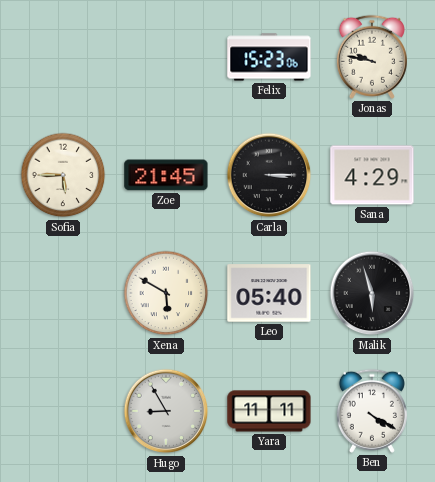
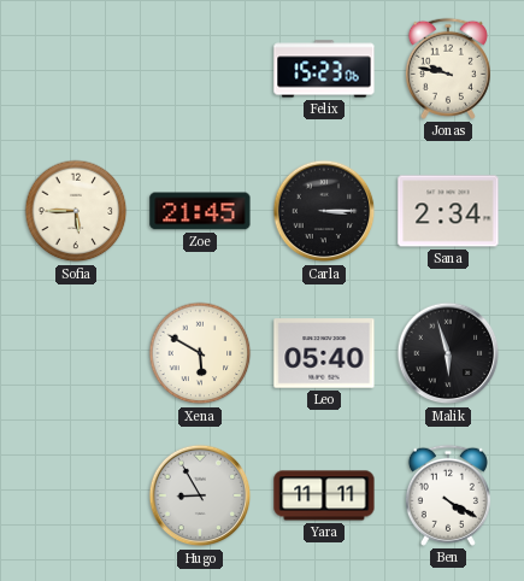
Sana: 4:29 -> 2:34 (448, 211)
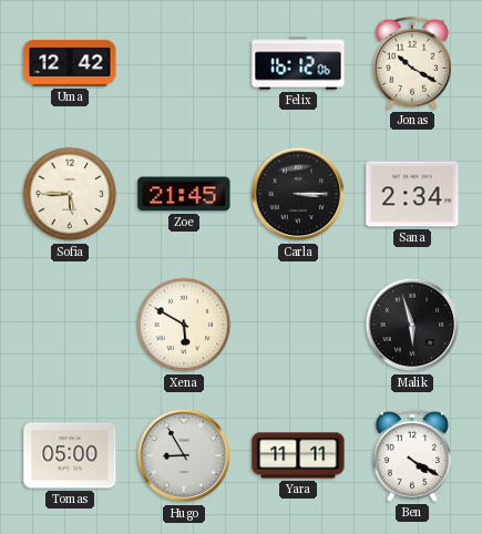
Uma: none -> 12:42 (70, 63)
Felix: 15:23 -> 16:12 (298, 63)
Jonas: 9:47 -> 10:20 (412, 63)
Leo: 05:40 -> none (324, 353)
Tomas: none -> 05:00 (70, 455)
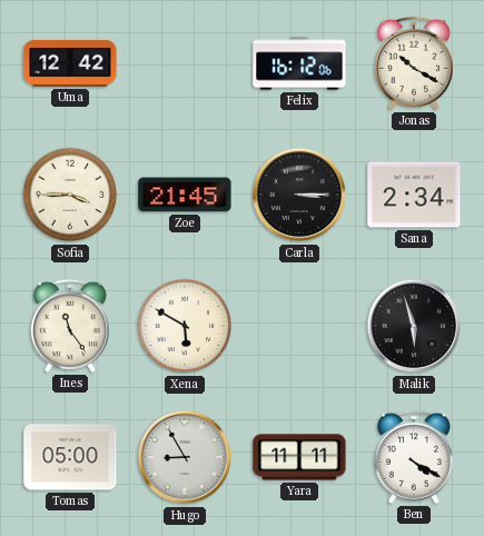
Sofia: 5:45 -> 3:45 (70, 195)
Ines: none -> 11:24 (70, 326)
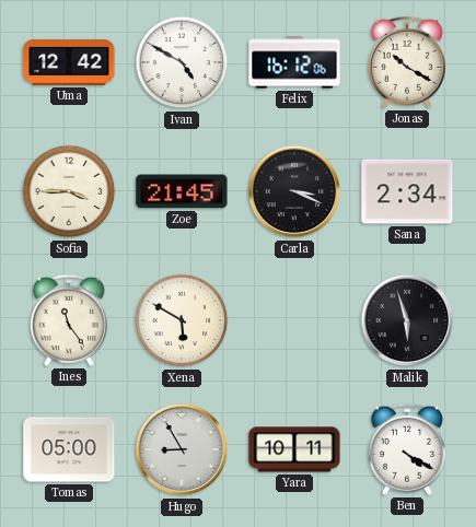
Ivan: none -> 4:50 (182, 62)
Carla: 3:15 -> 3:19 (294, 191)
Yara: 11:11 -> 10:11 (294, 449)
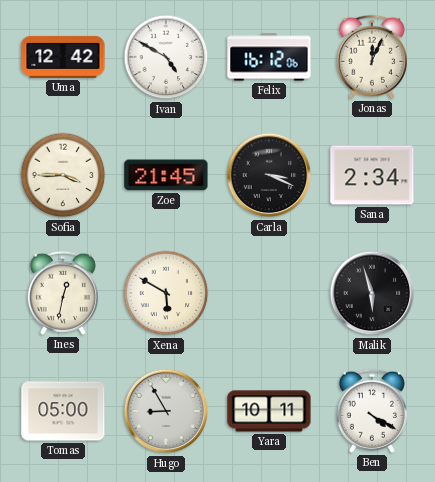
Jonas: 10:20 -> 12:04 (372, 57)
Ines: 11:24 -> 12:32 (63, 293)
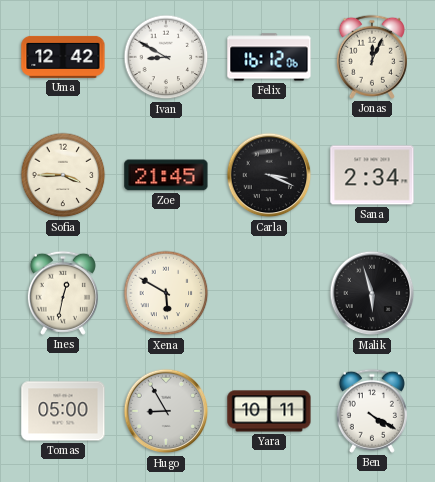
Ivan: 4:50 -> 8:50 (166, 57)
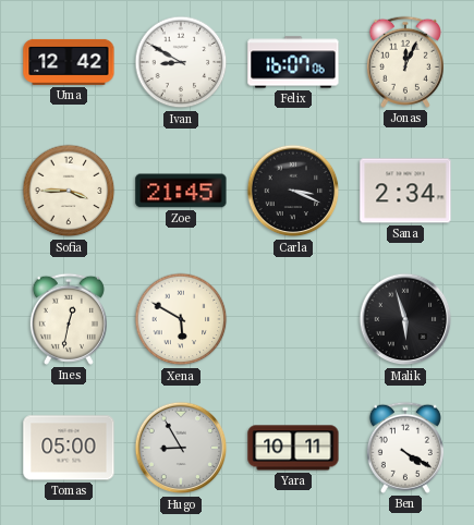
Felix: 16:12 -> 16:07 (293, 62)
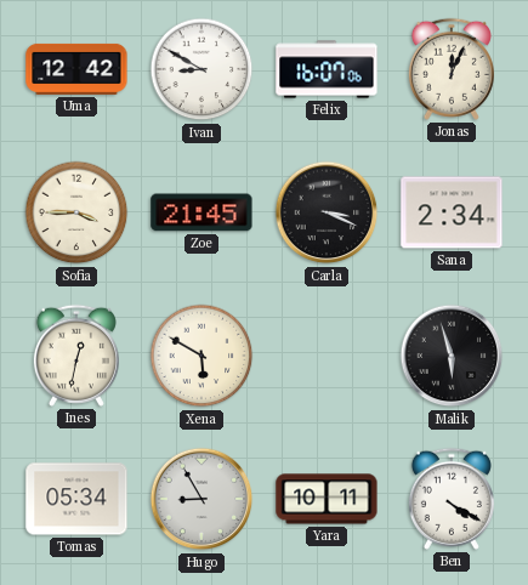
Tomas: 05:00 -> 05:34 (76, 499)
